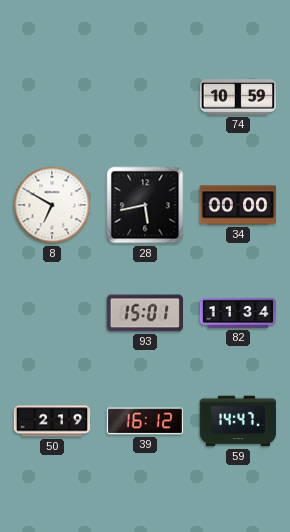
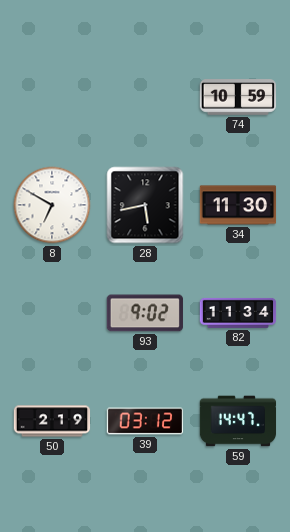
34: 00:00 -> 11:30 (238, 205)
93: 15:01 -> 9:02 (144, 313)
39: 16:12 -> 03:12 (145, 421)
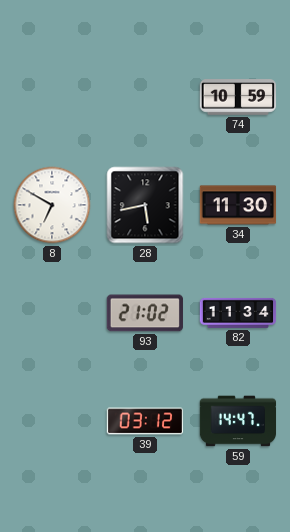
93: 9:02 -> 21:02 (144, 313)
50: 2:19 -> none (52, 421)
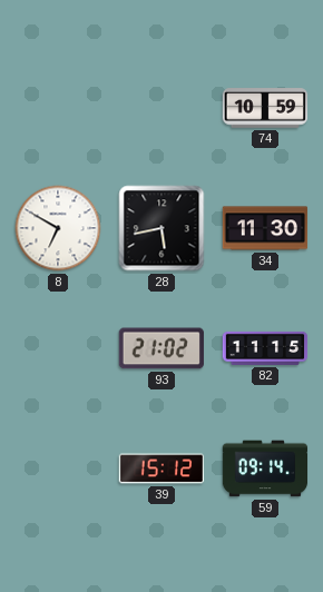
82: 11:34 -> 11:15 (265, 348)
39: 03:12 -> 15:12 (161, 468)
59: 14:47 -> 09:14 (265, 468)
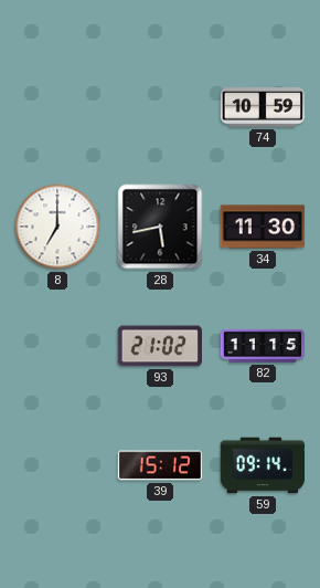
8: 6:50 -> 7:00 (57, 227)
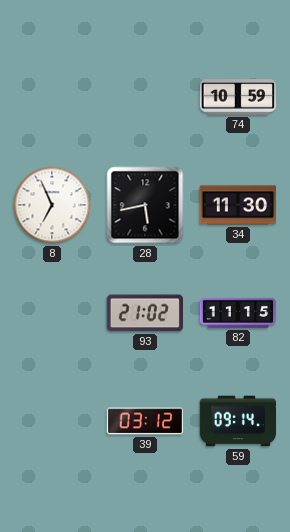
8: 7:00 -> 6:56 (52, 205)
39: 15:12 -> 03:12 (145, 421)
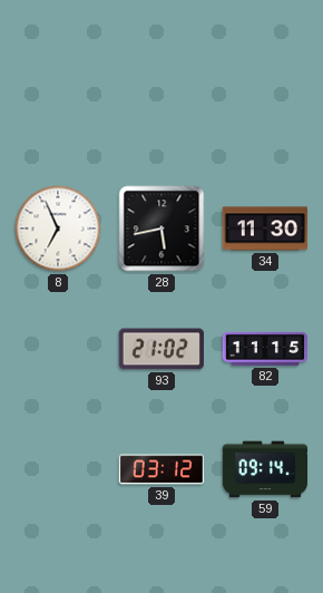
74: 10:59 -> none (238, 97)
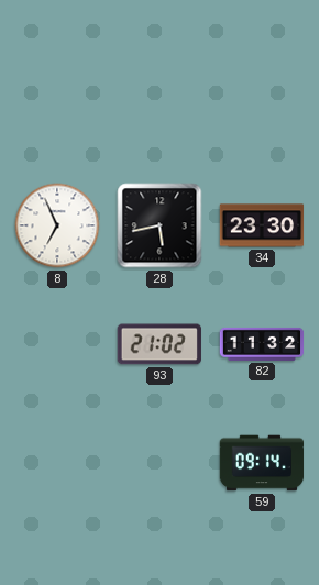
34: 11:30 -> 23:30 (262, 225)
82: 11:15 -> 11:32 (262, 344)
39: 03:12 -> none (161, 469)
